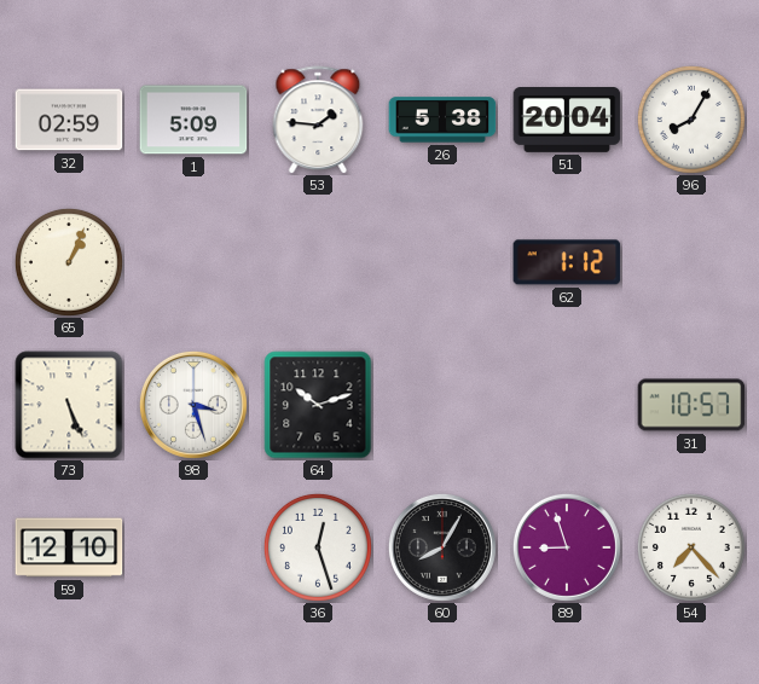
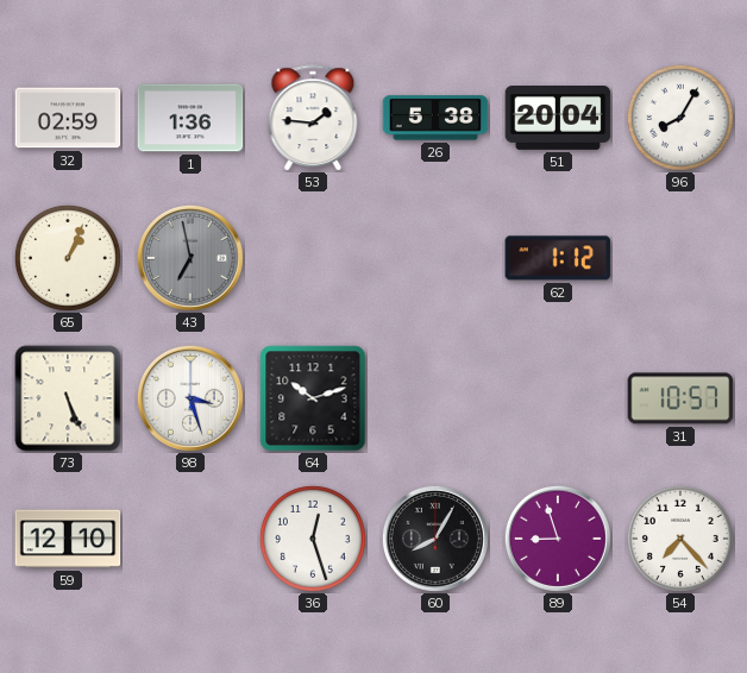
1: 5:09 -> 1:36 (190, 118)
43: none -> 6:58 (190, 258)
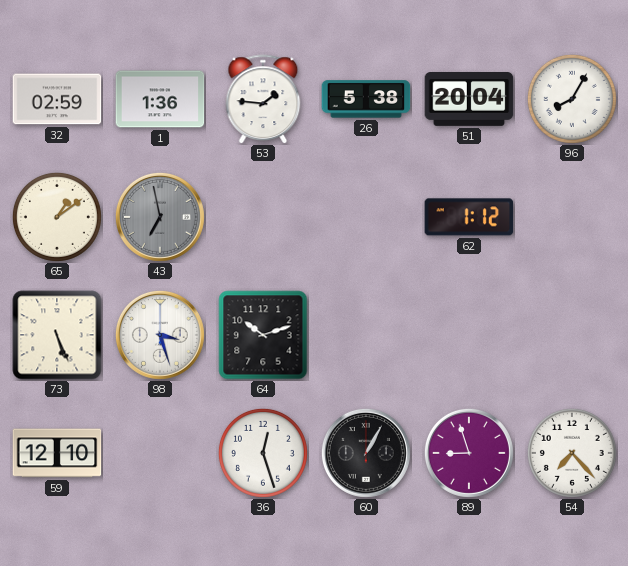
65: 1:04 -> 1:09 (57, 217)
31: 10:57 -> none (680, 398)
60: 8:05 -> 1:05 (366, 453)
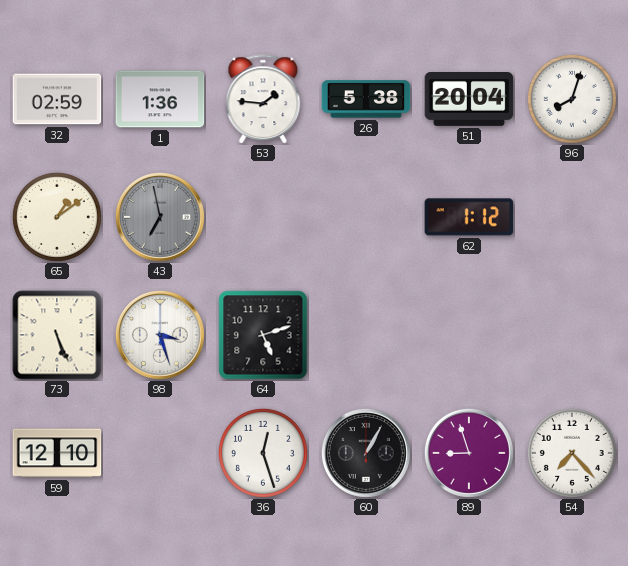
96: 8:05 -> 8:03 (572, 99)
64: 10:12 -> 5:12 (263, 335)
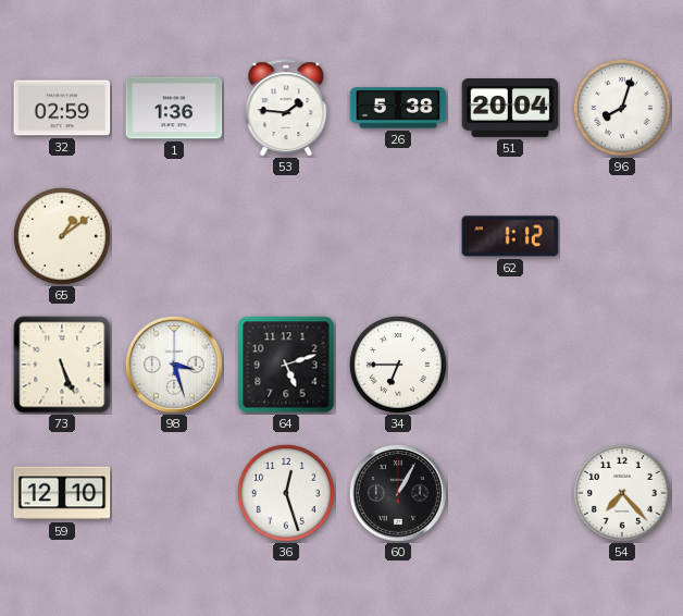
43: 6:58 -> none (160, 217)
34: none -> 6:45 (398, 365)
89: 8:57 -> none (469, 453)
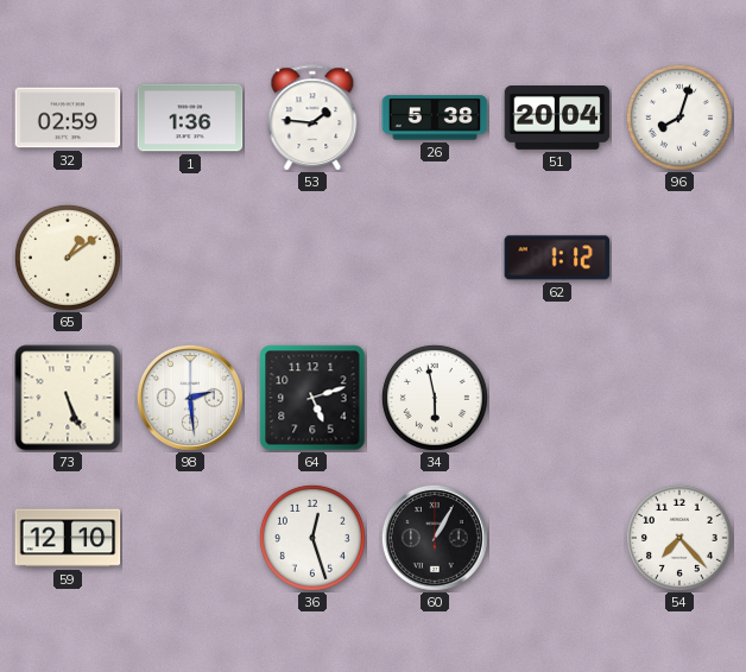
98: 3:27 -> 2:29 (190, 398)
34: 6:45 -> 5:58 (435, 398)
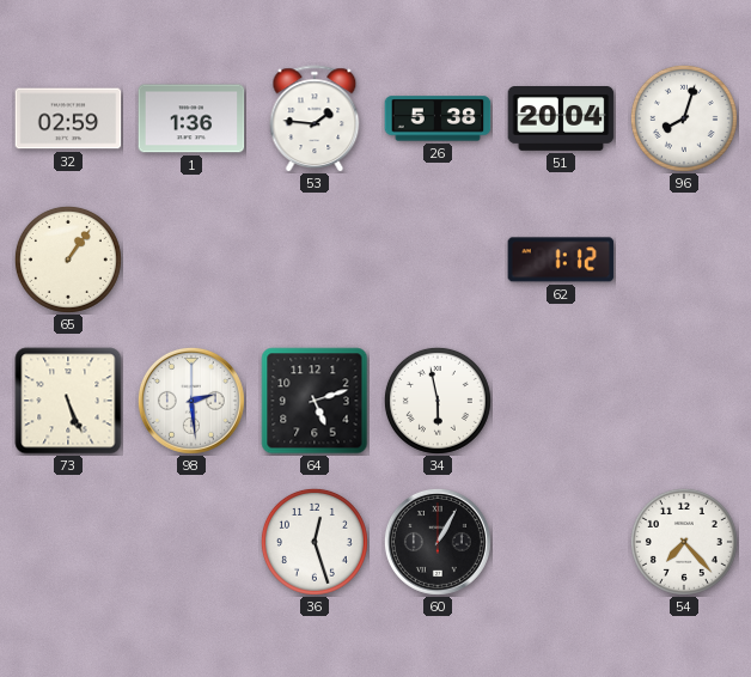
65: 1:09 -> 1:06 (68, 260)
59: 12:10 -> none (68, 538)
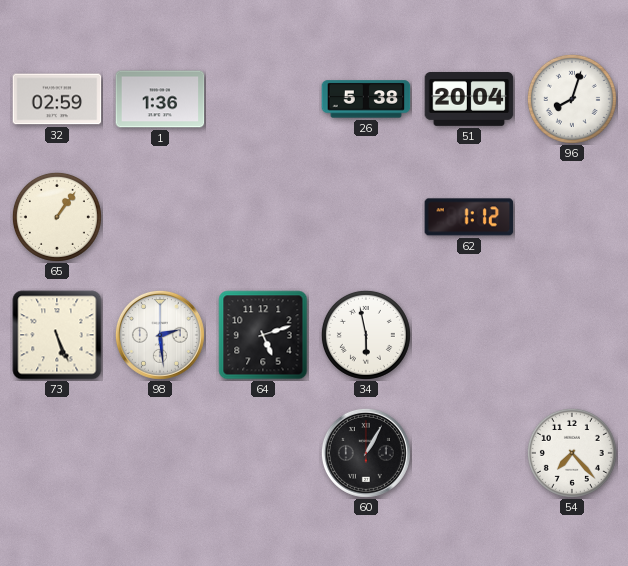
53: 1:46 -> none (315, 118)
36: 12:27 -> none (315, 542)
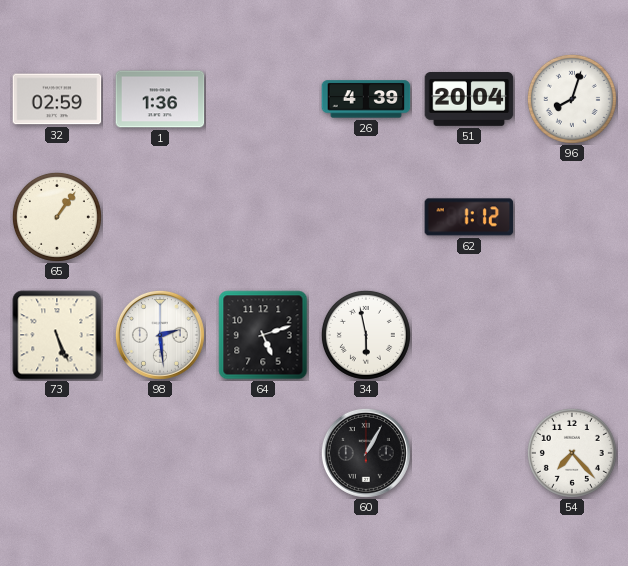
26: 5:38 -> 4:39 (366, 99)
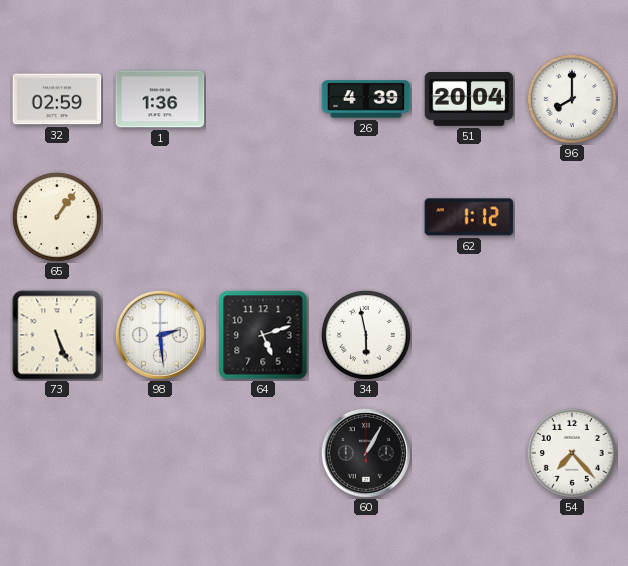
96: 8:03 -> 8:00 (572, 99)
